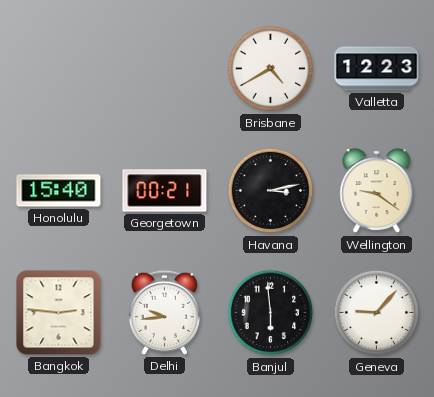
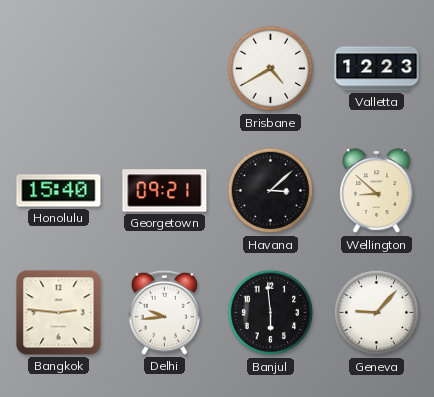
Georgetown: 00:21 -> 09:21 (165, 191)
Havana: 3:13 -> 3:08 (271, 191)
Wellington: 9:21 -> 8:52 (377, 191)
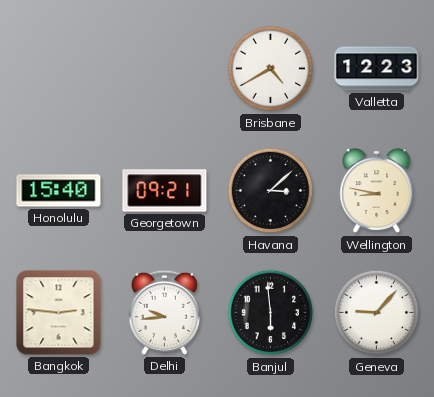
Wellington: 8:52 -> 8:47 (377, 191)
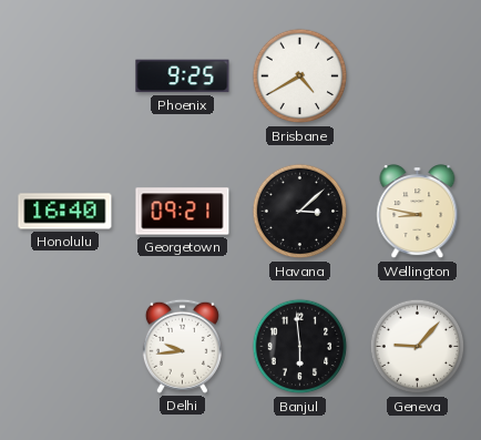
Phoenix: none -> 9:25 (183, 76)
Valletta: 12:23 -> none (377, 69)
Honolulu: 15:40 -> 16:40 (65, 212)
Bangkok: 2:46 -> none (59, 313)
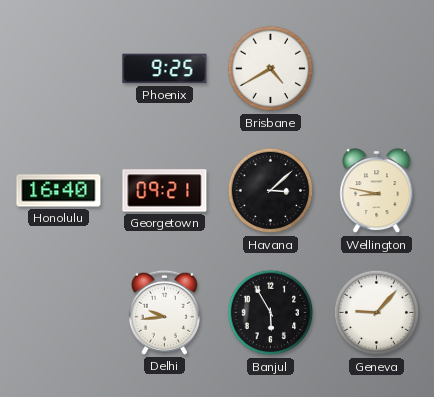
Banjul: 5:59 -> 5:55 (271, 313)
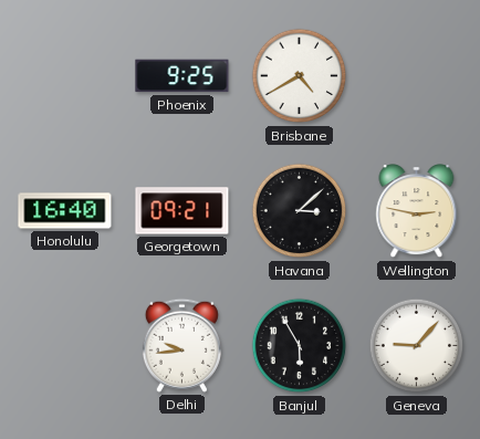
Wellington: 8:47 -> 2:47 (417, 211)
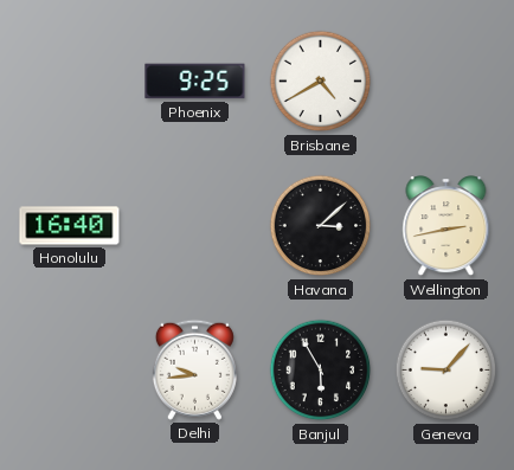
Georgetown: 09:21 -> none (182, 211)
Wellington: 2:47 -> 2:43 (446, 226)
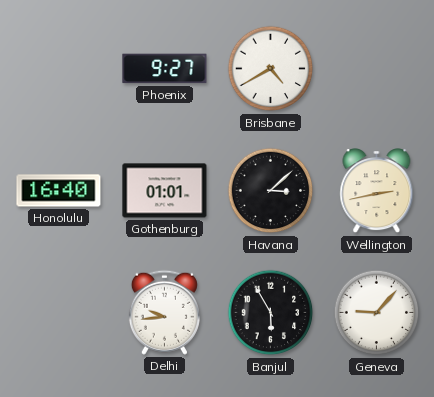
Phoenix: 9:25 -> 9:27 (165, 69)
Gothenburg: none -> 01:01 (165, 191)
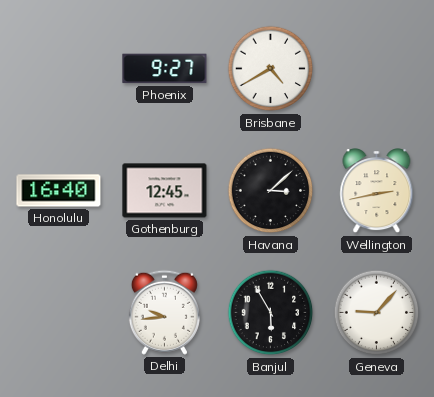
Gothenburg: 01:01 -> 12:45 (165, 191)
